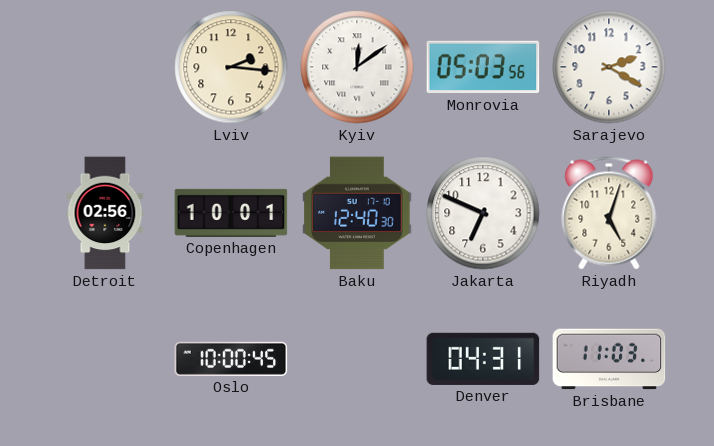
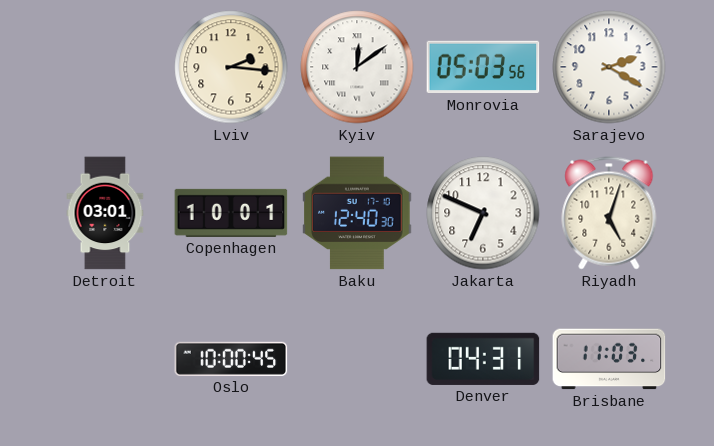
Detroit: 02:56 -> 03:01 (105, 213)
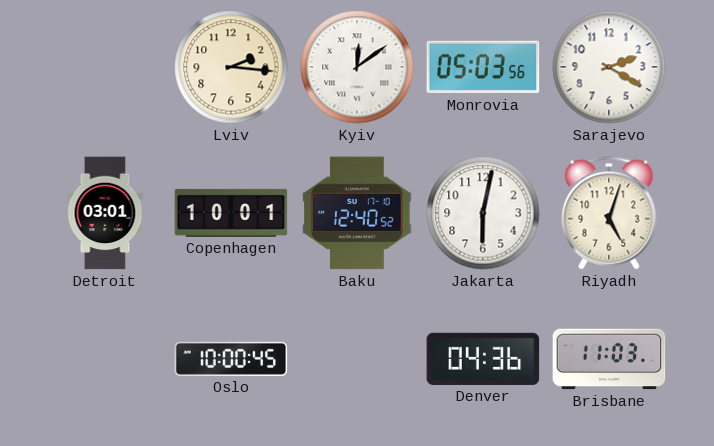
Baku: 12:40:30 -> 12:40:52 (357, 213)
Jakarta: 6:49 -> 6:02 (483, 213)
Denver: 04:31 -> 04:36 (483, 359)
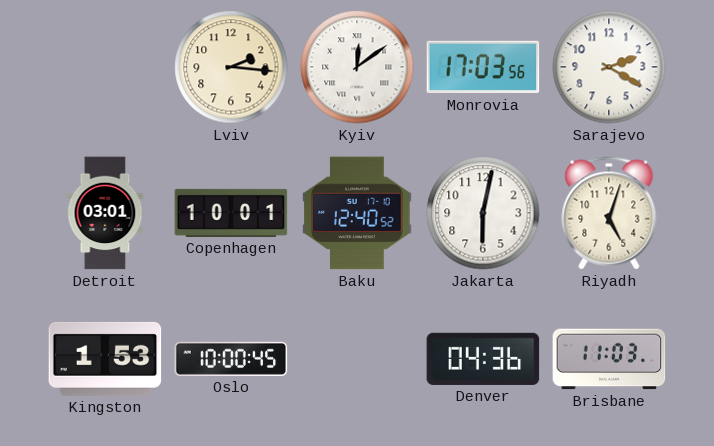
Monrovia: 05:03 -> 17:03 (483, 67)
Kingston: none -> 1:53 (105, 359)
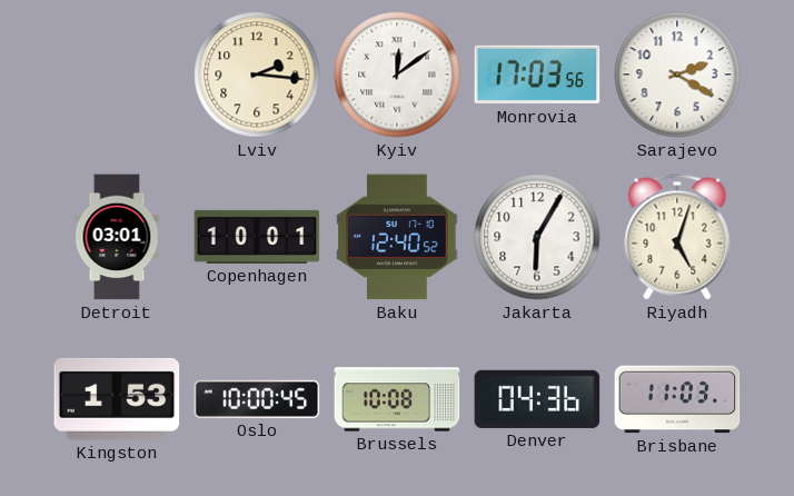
Jakarta: 6:02 -> 6:05 (537, 237)
Brussels: none -> 10:08 (397, 399)
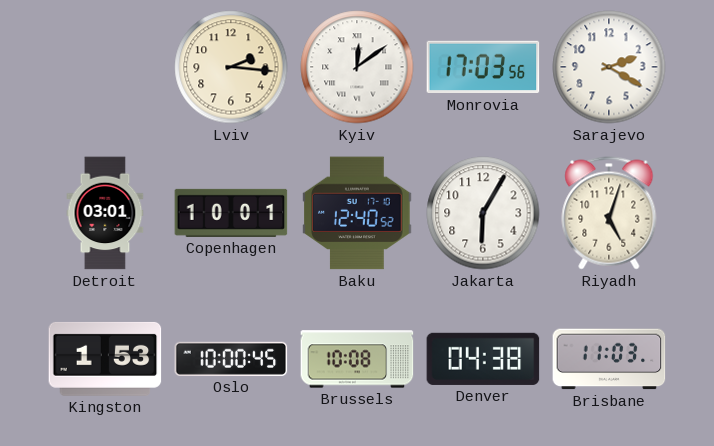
Denver: 04:36 -> 04:38 (483, 359)
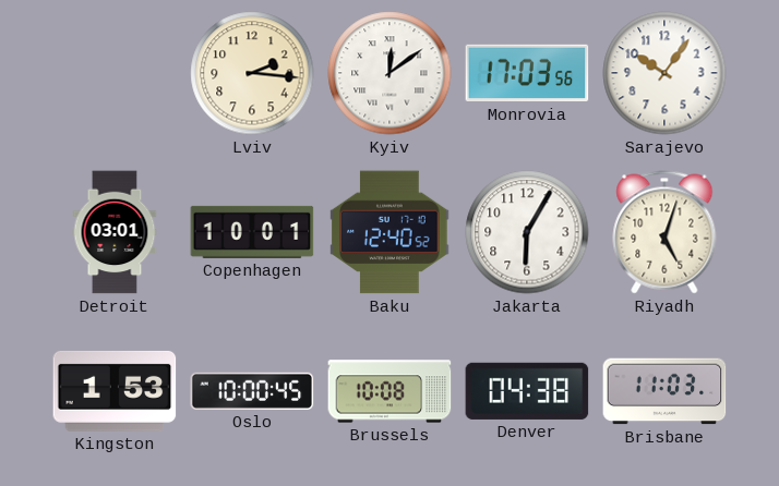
Sarajevo: 2:20 -> 10:06 (664, 73)
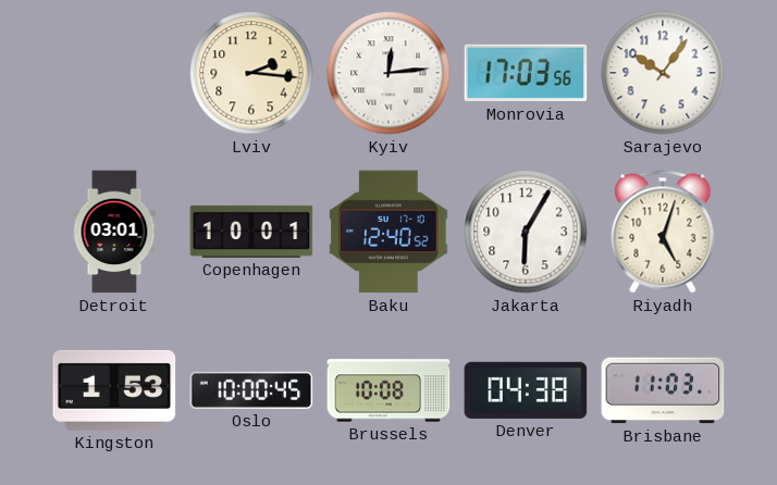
Kyiv: 12:09 -> 12:14 (388, 73)
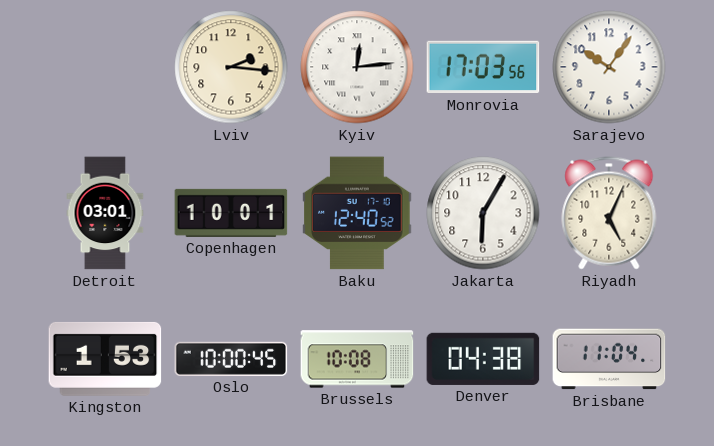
Riyadh: 5:03 -> 5:04 (609, 213)
Brisbane: 11:03 -> 11:04 (609, 359)
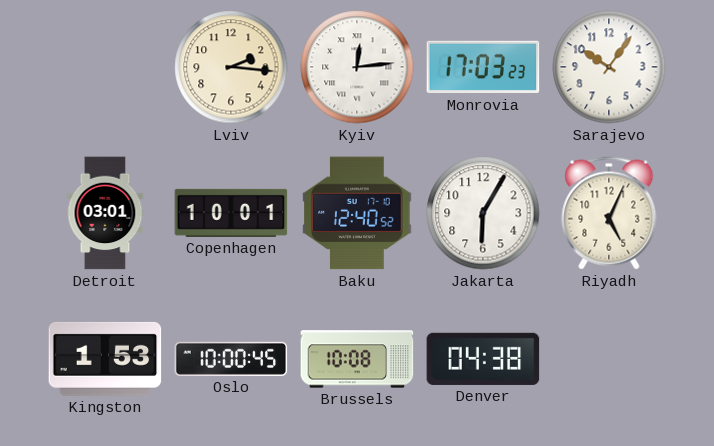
Monrovia: 17:03:56 -> 17:03:23 (483, 67)
Brisbane: 11:04 -> none (609, 359)
